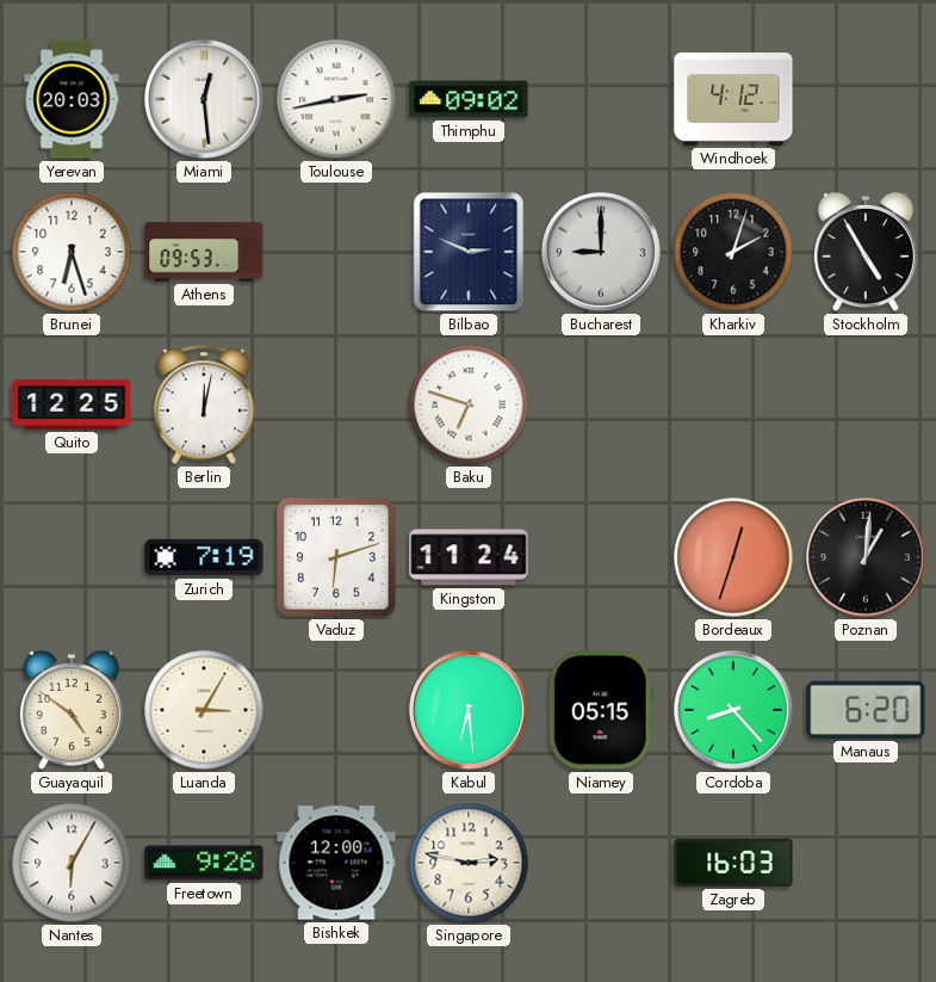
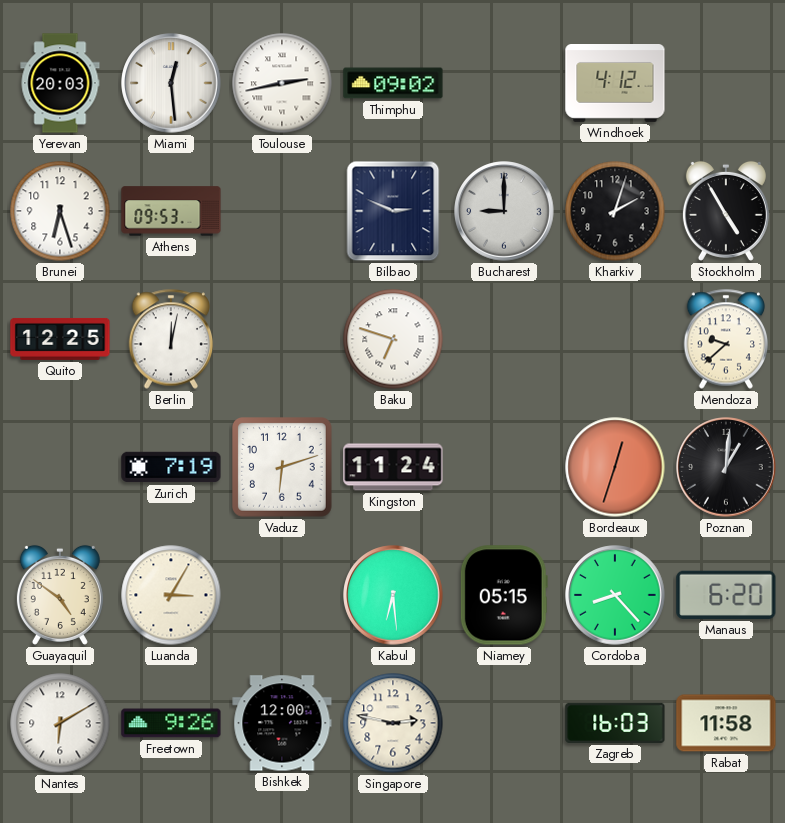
Mendoza: none -> 9:38 (726, 339)
Nantes: 6:05 -> 6:10 (60, 723)
Rabat: none -> 11:58 (726, 723)
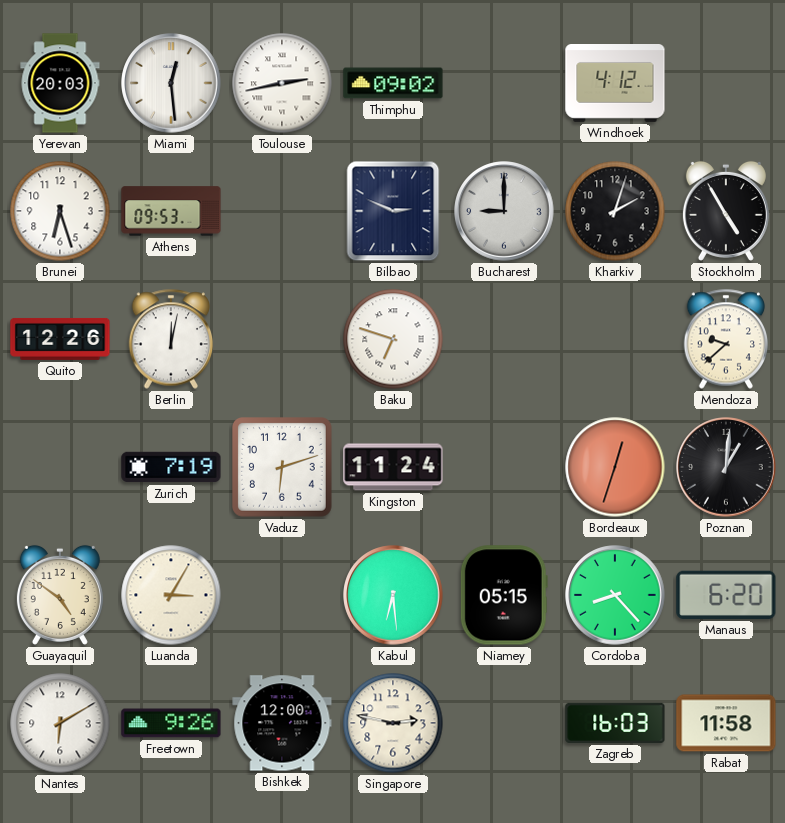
Quito: 12:25 -> 12:26 (60, 339)
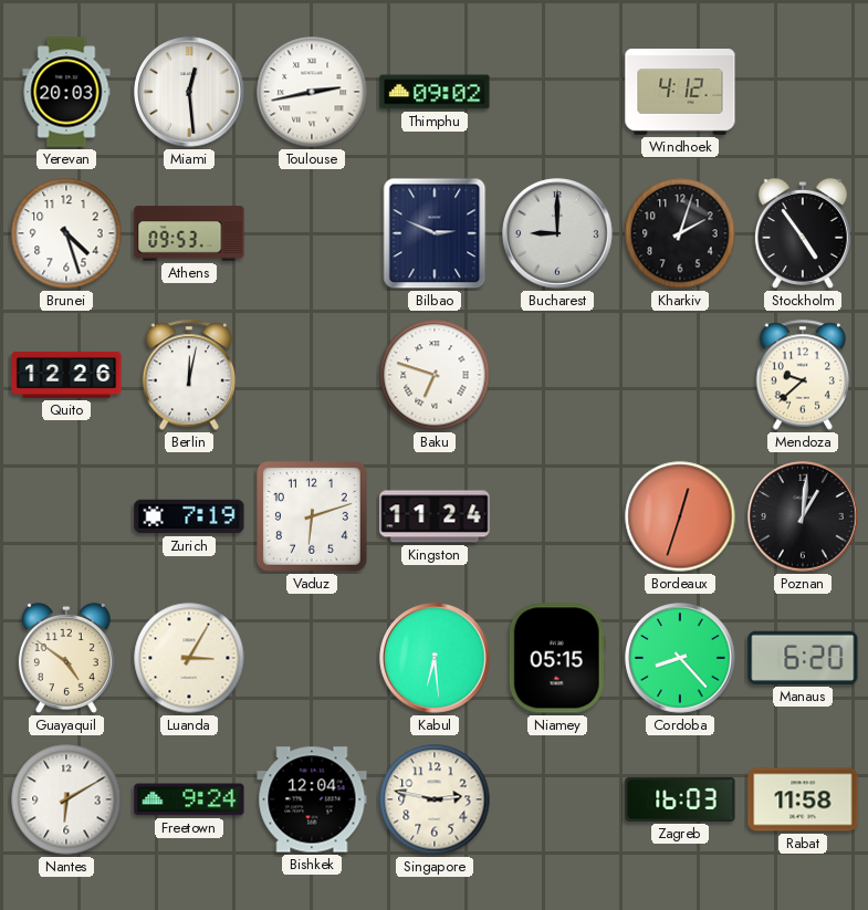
Brunei: 6:27 -> 4:27 (66, 233)
Stockholm: 4:55 -> 4:54 (803, 233)
Freetown: 9:26 -> 9:24 (189, 799)
Bishkek: 12:00 -> 12:04 (312, 799)
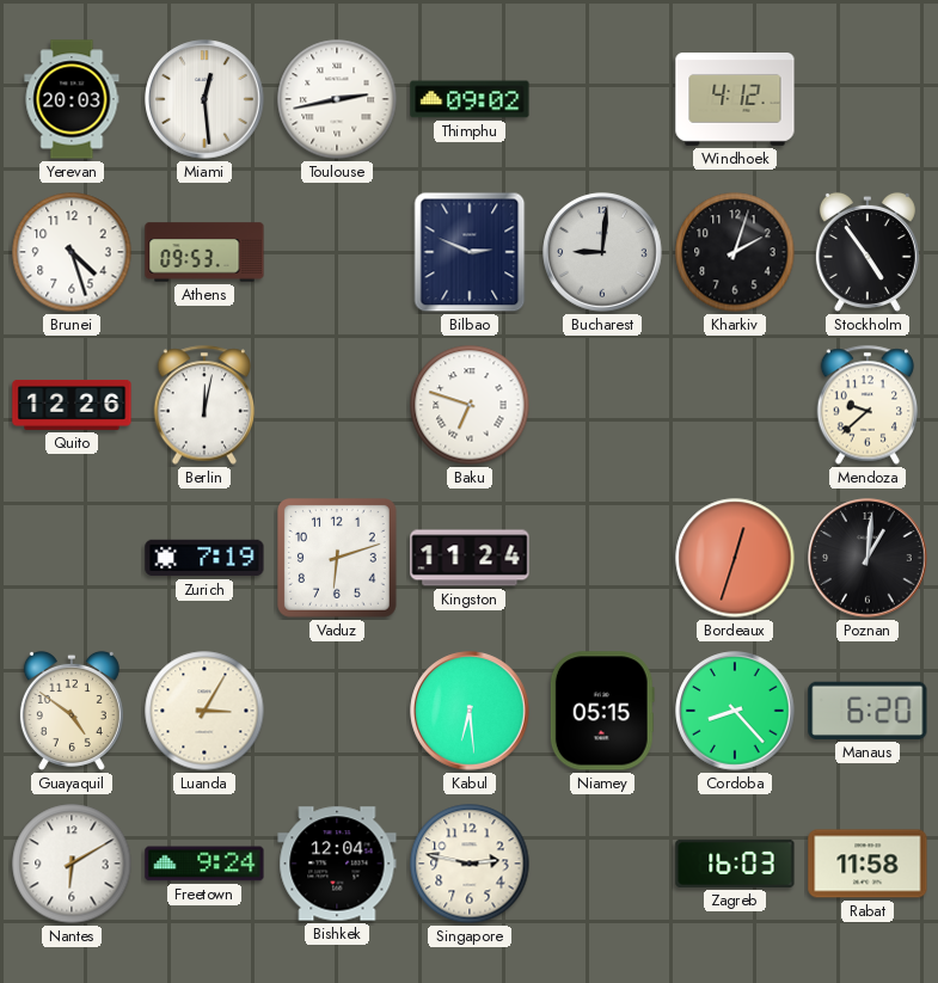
Bucharest: 9:00 -> 9:01 (602, 252)
